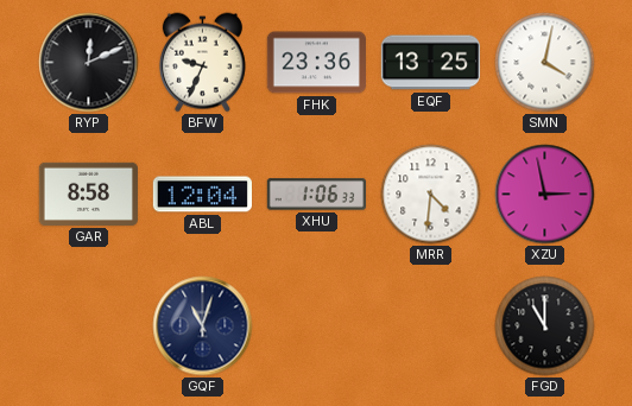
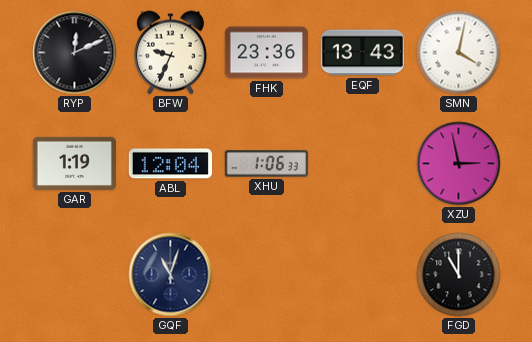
EQF: 13:25 -> 13:43 (362, 53)
GAR: 8:58 -> 1:19 (74, 163)
MRR: 4:31 -> none (431, 195)
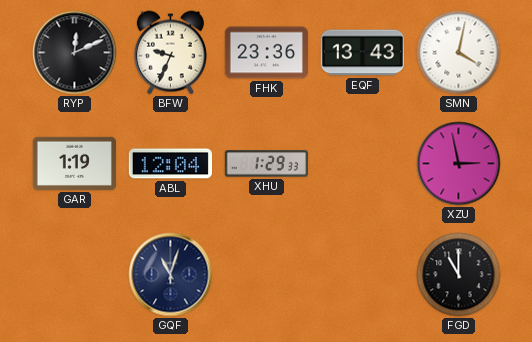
XHU: 1:06 -> 1:29 (266, 164)
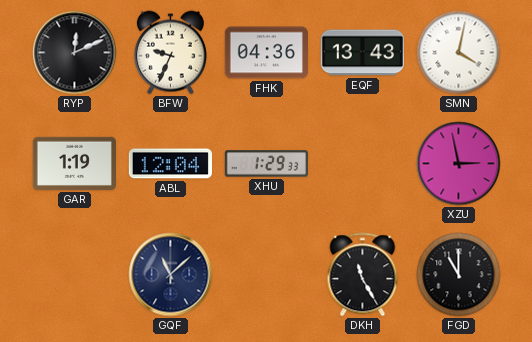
FHK: 23:36 -> 04:36 (266, 53)
GQF: 11:03 -> 11:08 (171, 275)
DKH: none -> 11:25 (363, 275)
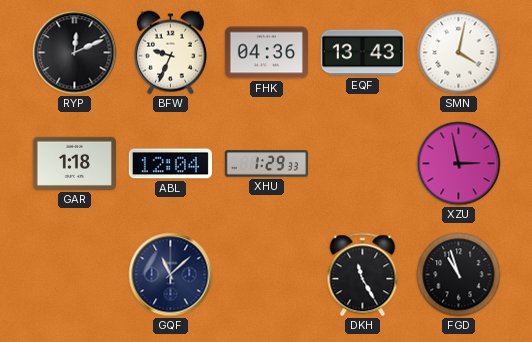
GAR: 1:19 -> 1:18 (74, 163)
FGD: 11:00 -> 10:57 (459, 275)
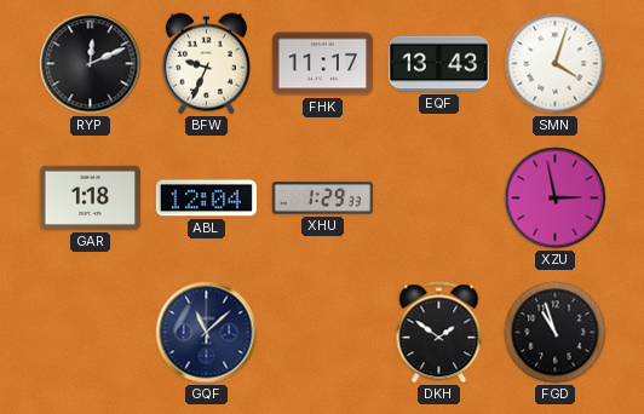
FHK: 04:36 -> 11:17 (322, 64)
SMN: 4:02 -> 4:03 (556, 64)
DKH: 11:25 -> 1:51 (439, 333)
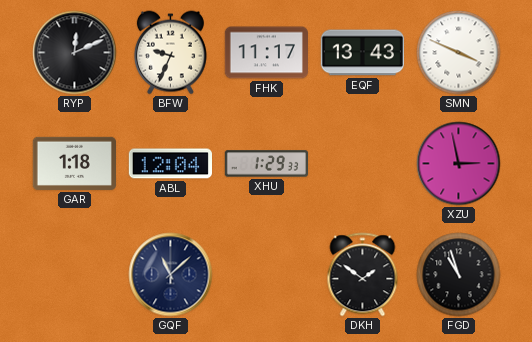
SMN: 4:03 -> 3:49 (459, 53)
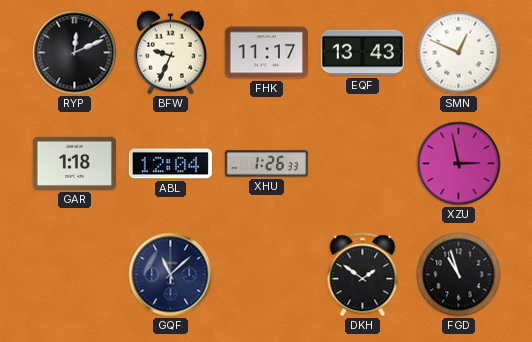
SMN: 3:49 -> 12:49 (459, 53)
XHU: 1:29 -> 1:26 (266, 164)
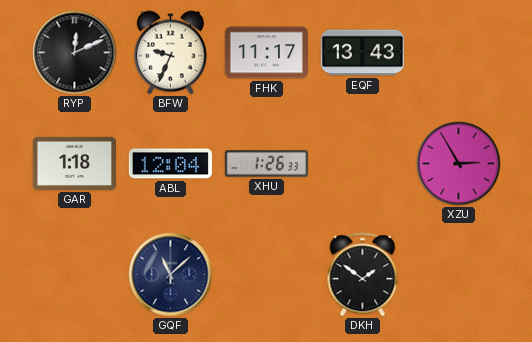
SMN: 12:49 -> none (459, 53)
XZU: 2:58 -> 2:55 (459, 164)
FGD: 10:57 -> none (459, 275)
